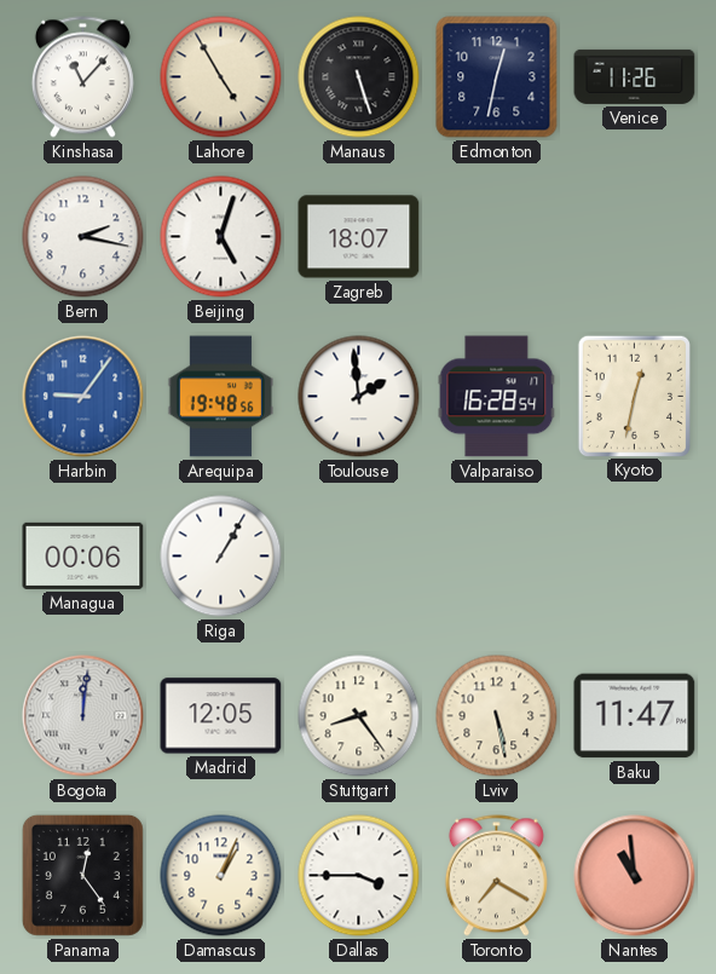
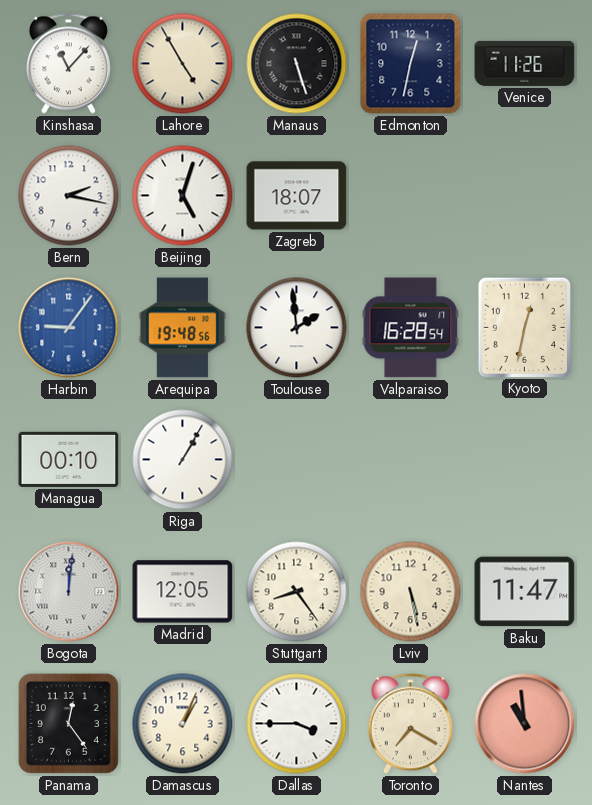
Managua: 00:06 -> 00:10 (69, 459)
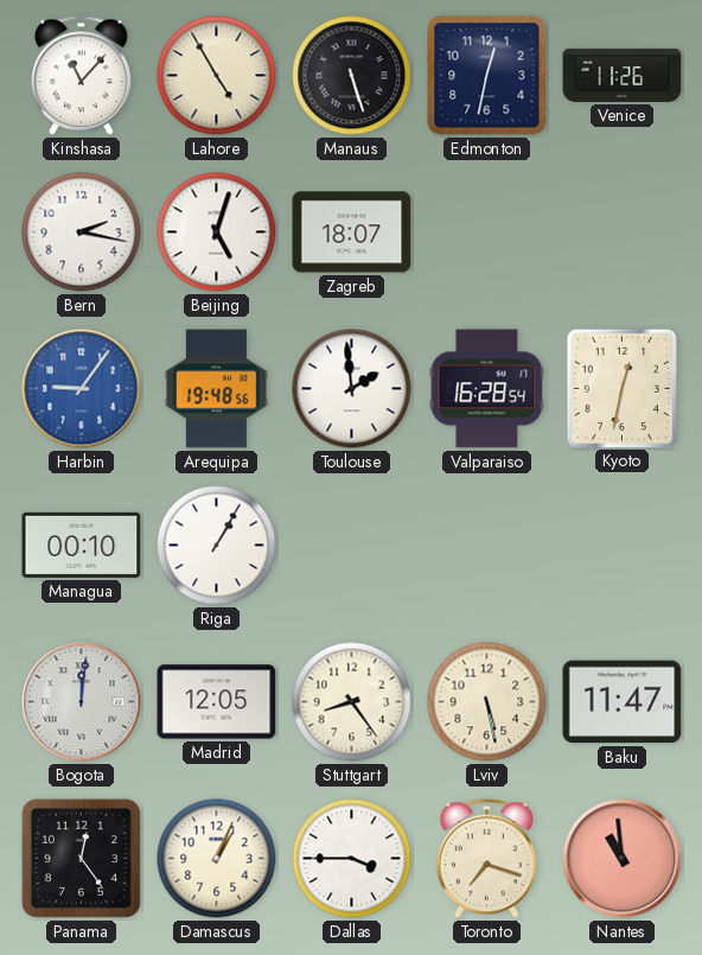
Toronto: 7:20 -> 7:18 (486, 859)
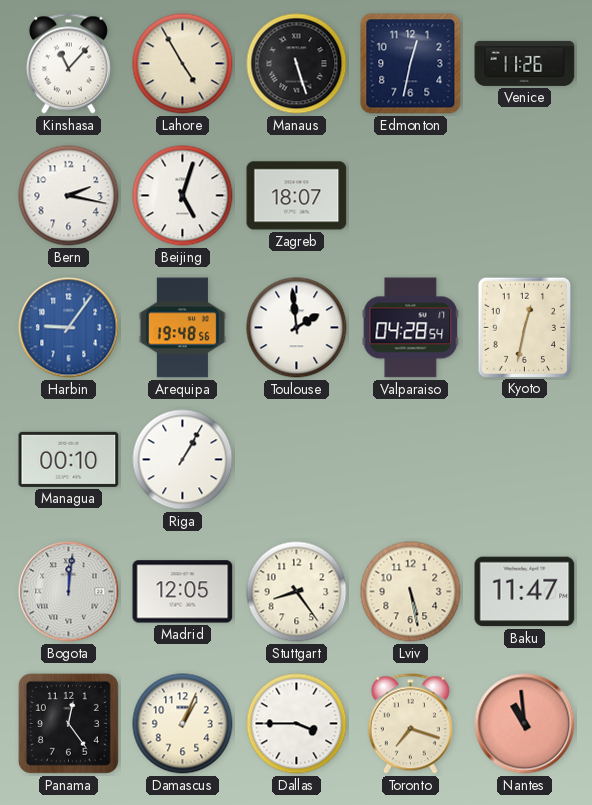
Valparaiso: 16:28 -> 04:28 (411, 328)
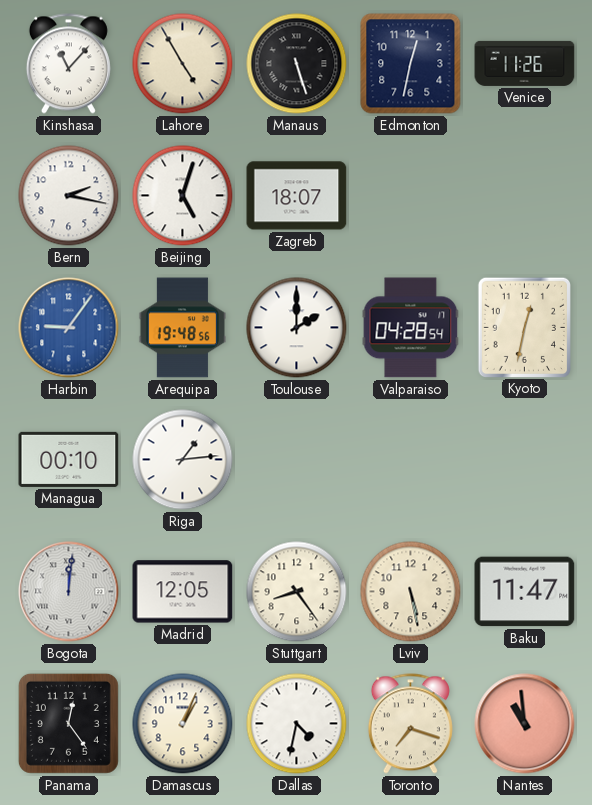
Toulouse: 1:59 -> 2:00 (297, 328)
Riga: 1:05 -> 1:14 (183, 460)
Dallas: 3:45 -> 4:32 (297, 724)
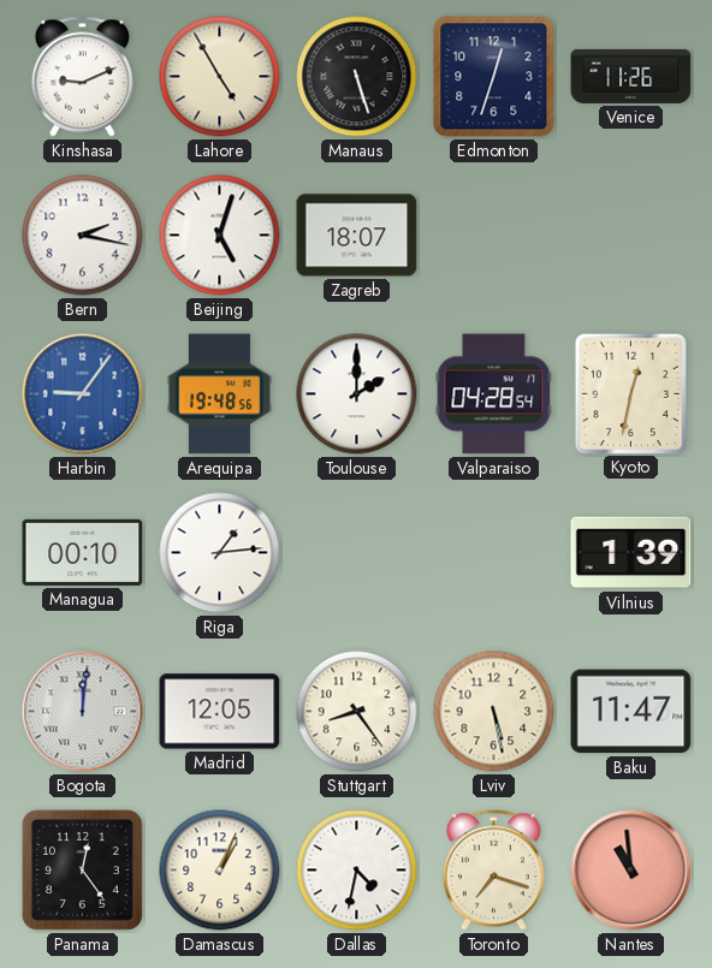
Kinshasa: 11:07 -> 9:11 (82, 77)
Edmonton: 12:32 -> 12:33 (494, 77)
Vilnius: none -> 1:39 (631, 553)
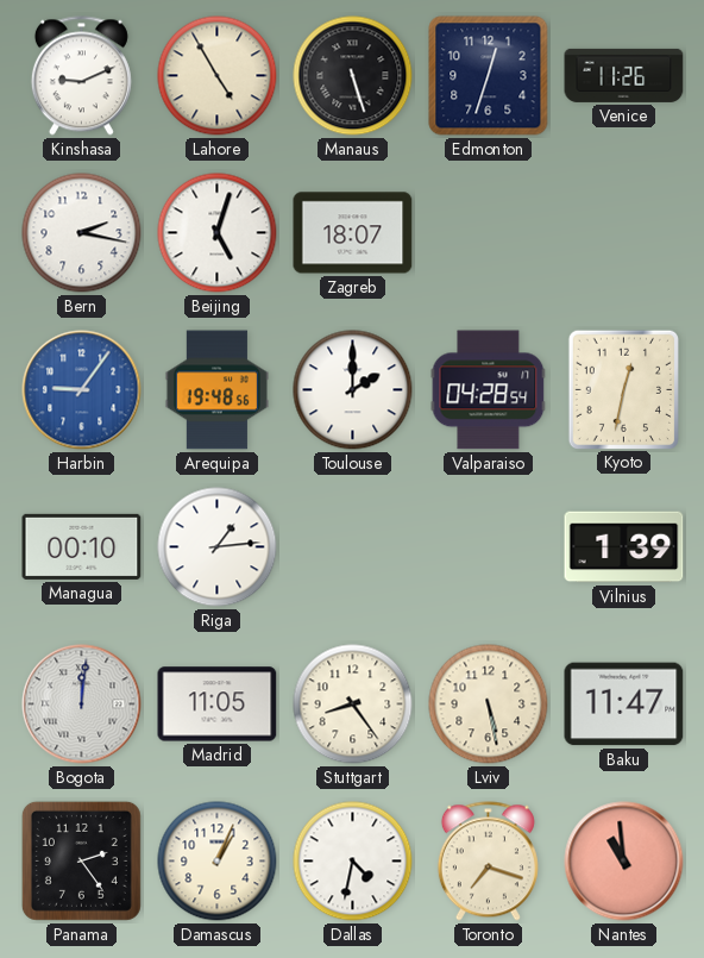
Madrid: 12:05 -> 11:05 (218, 705)
Panama: 12:24 -> 2:24 (81, 860)
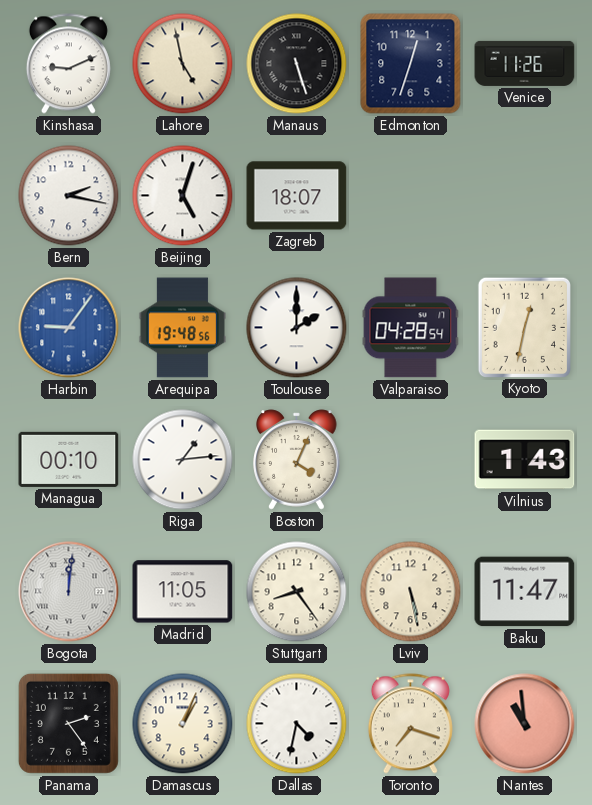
Lahore: 4:55 -> 4:58 (183, 64)
Boston: none -> 4:04 (297, 460)
Vilnius: 1:39 -> 1:43 (525, 460)
